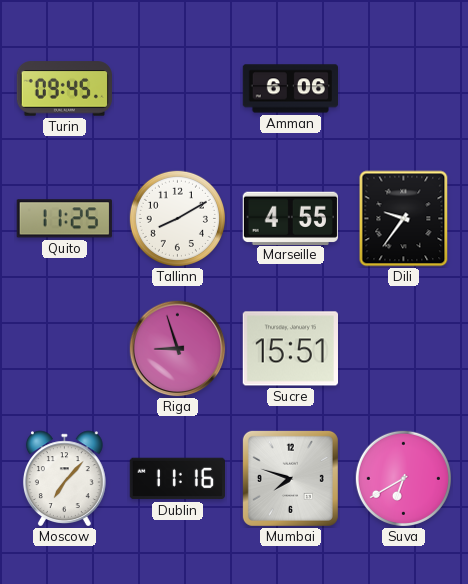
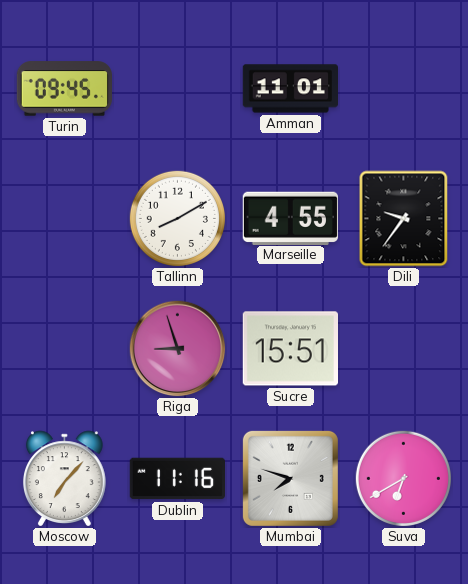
Amman: 6:06 -> 11:01 (291, 89)
Quito: 11:25 -> none (64, 219)
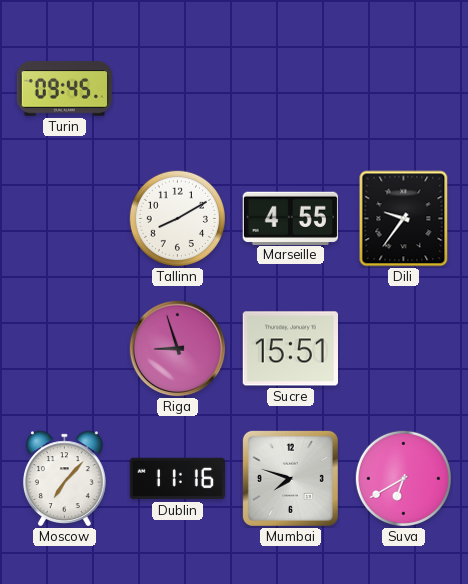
Amman: 11:01 -> none (291, 89)
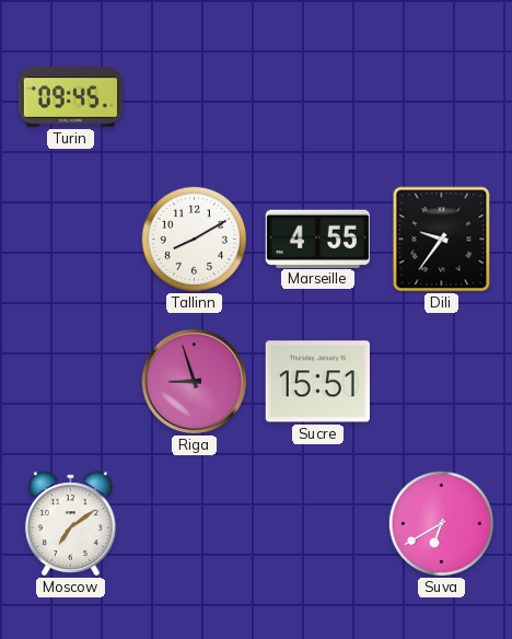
Moscow: 7:07 -> 7:09 (70, 524)
Dublin: 11:16 -> none (177, 479)
Mumbai: 7:48 -> none (290, 478)
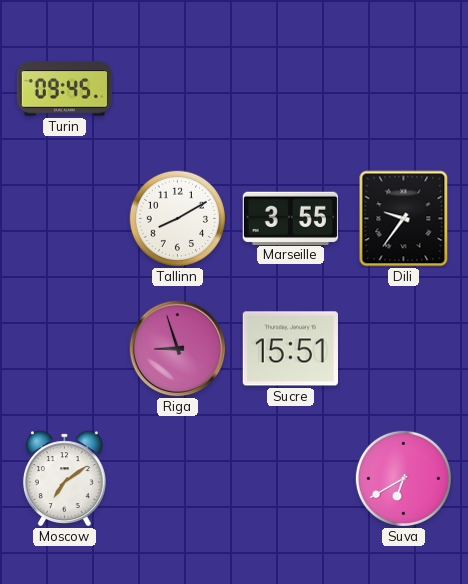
Marseille: 4:55 -> 3:55 (290, 218)
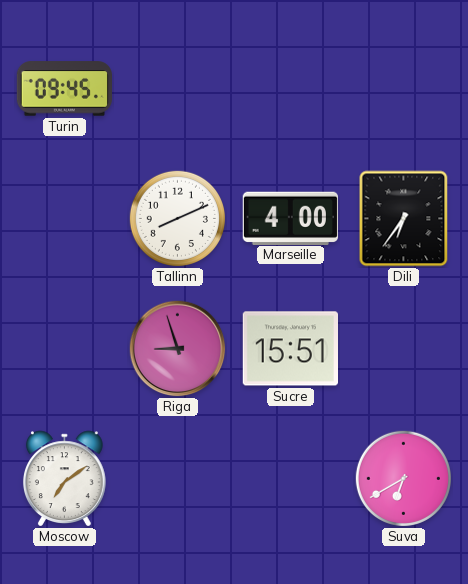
Tallinn: 8:10 -> 8:11 (177, 218)
Marseille: 3:55 -> 4:00 (290, 218)
Dili: 9:36 -> 6:36 (404, 219)
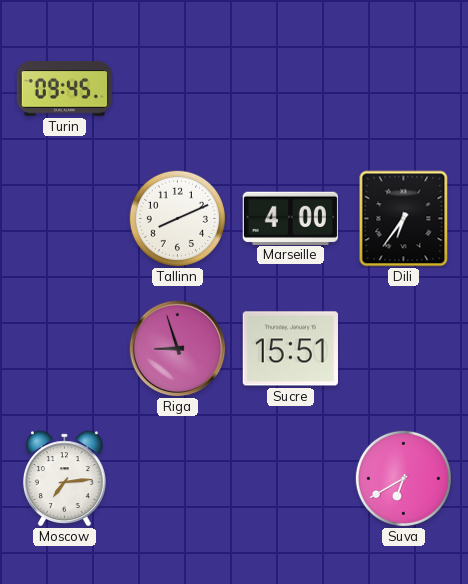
Moscow: 7:09 -> 7:14 (64, 479)
